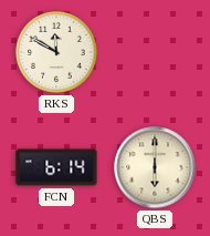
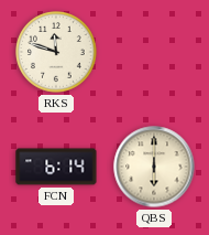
RKS: 11:50 -> 11:48 (56, 52)
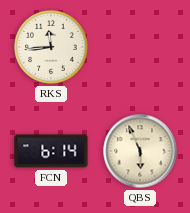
RKS: 11:48 -> 11:44 (51, 47)
QBS: 6:00 -> 5:56 (140, 151)
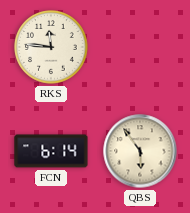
RKS: 11:44 -> 11:46 (51, 47)
QBS: 5:56 -> 5:54 (140, 151)
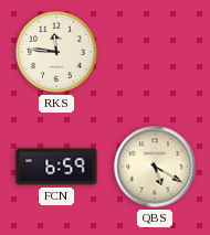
FCN: 6:14 -> 6:59 (56, 167)
QBS: 5:54 -> 5:20 (155, 167)
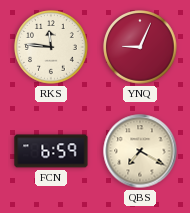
YNQ: none -> 9:04 (140, 47)
QBS: 5:20 -> 7:20 (140, 151)
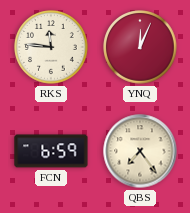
YNQ: 9:04 -> 12:04 (140, 47)
QBS: 7:20 -> 7:24 (140, 151)
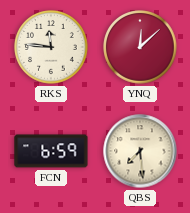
YNQ: 12:04 -> 12:08 (140, 47)
QBS: 7:24 -> 7:29 (140, 151)
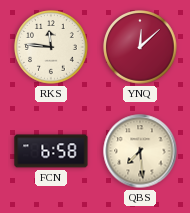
FCN: 6:59 -> 6:58 (51, 151)
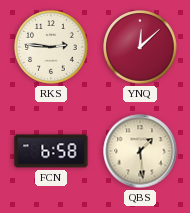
RKS: 11:46 -> 2:46 (51, 47)
QBS: 7:29 -> 1:29 (140, 151)
